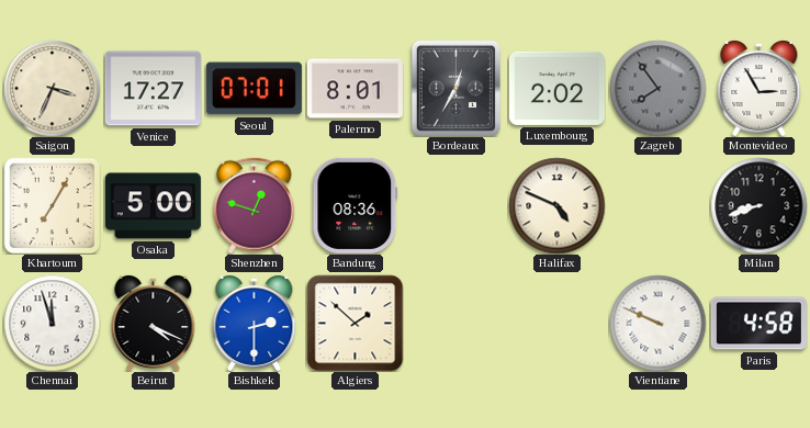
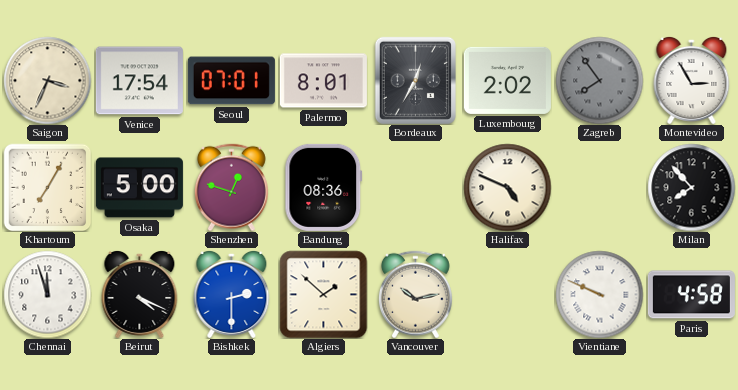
Venice: 17:27 -> 17:54 (139, 81)
Milan: 8:42 -> 7:53 (691, 187)
Vancouver: none -> 10:13 (415, 294)
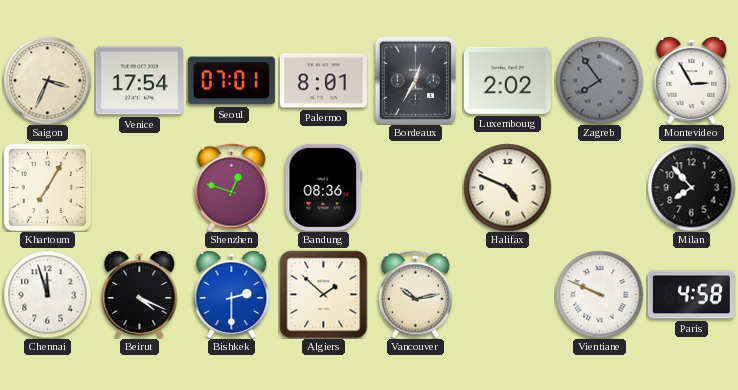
Osaka: 5:00 -> none (139, 188)
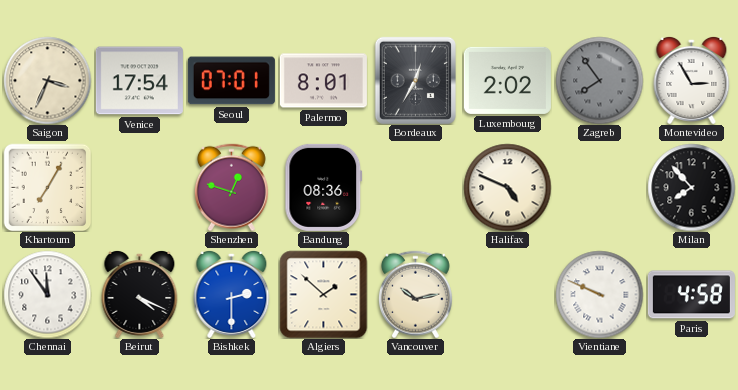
Chennai: 11:57 -> 11:54 (47, 294)
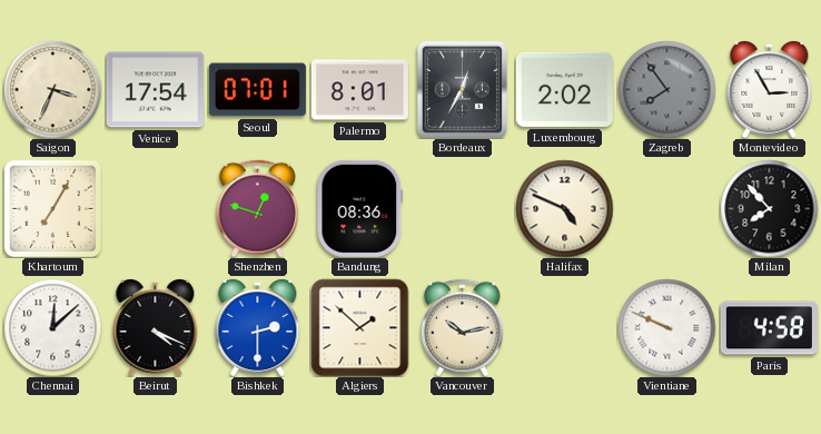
Chennai: 11:54 -> 12:08 (52, 327)
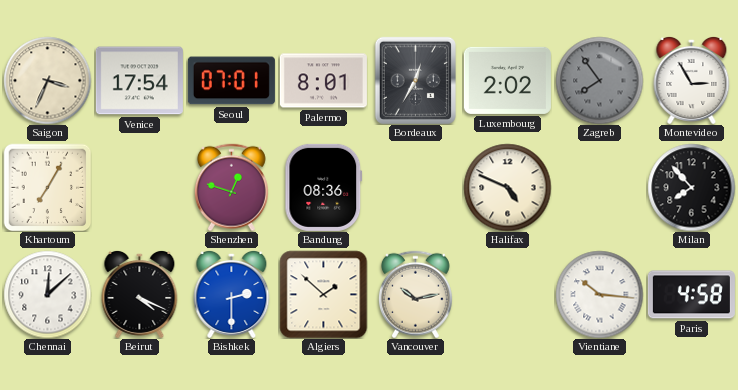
Vientiane: 9:49 -> 10:16 (599, 294)
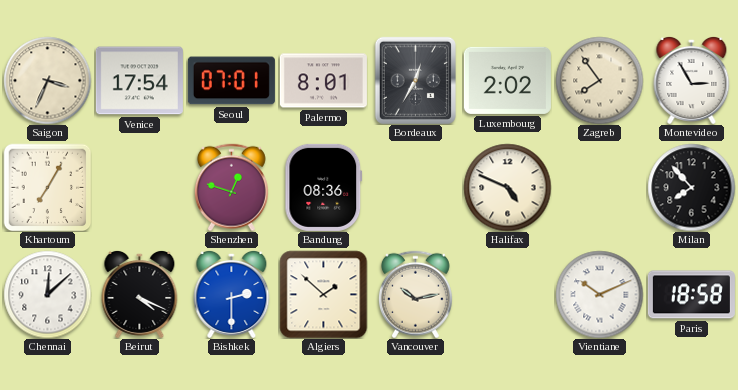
Zagreb dial: grey -> cream (599, 80)
Vientiane: 10:16 -> 10:11 (599, 294)
Paris: 4:58 -> 18:58 (691, 295)
